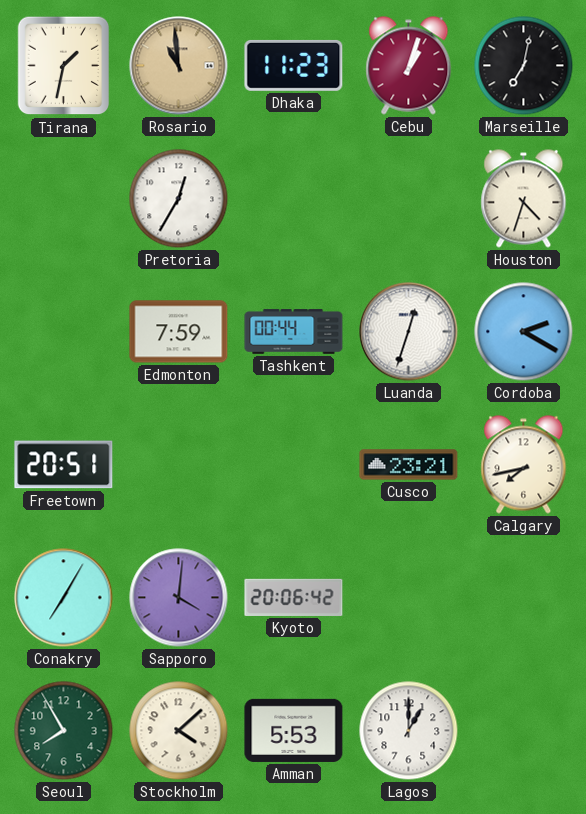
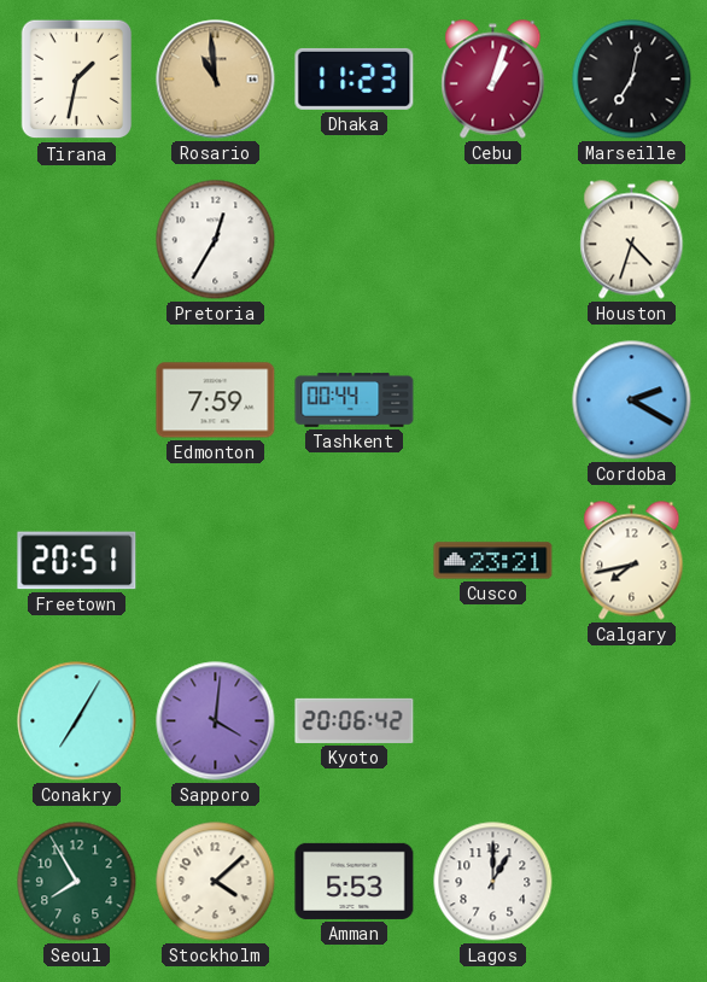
Luanda: 12:33 -> none (409, 332)
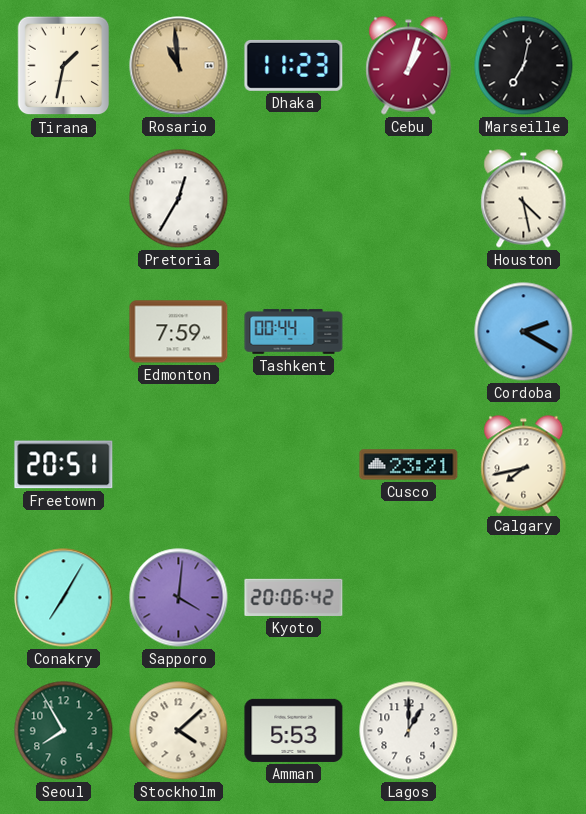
Houston: 4:33 -> 4:28 (524, 199)
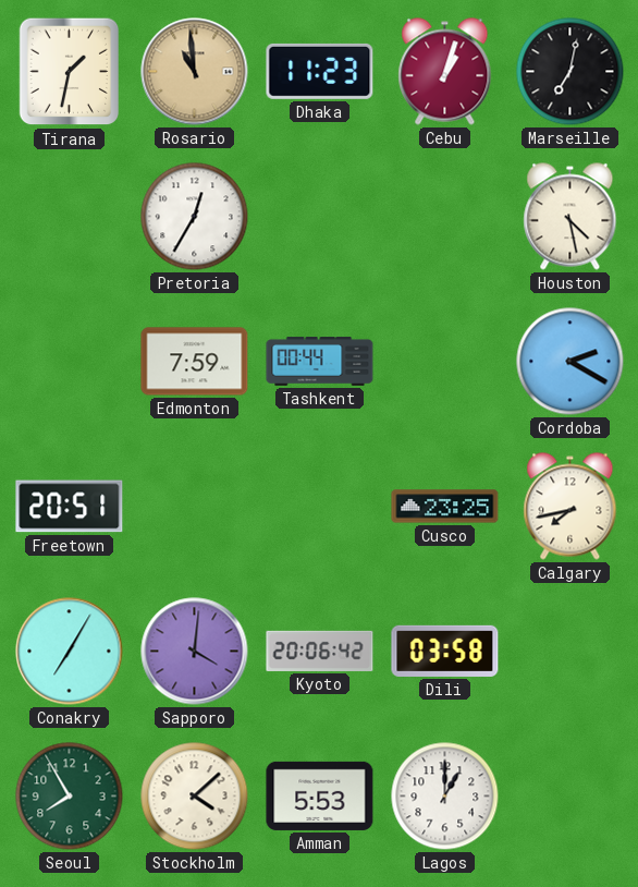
Cusco: 23:21 -> 23:25 (445, 507)
Dili: none -> 03:58 (445, 651)
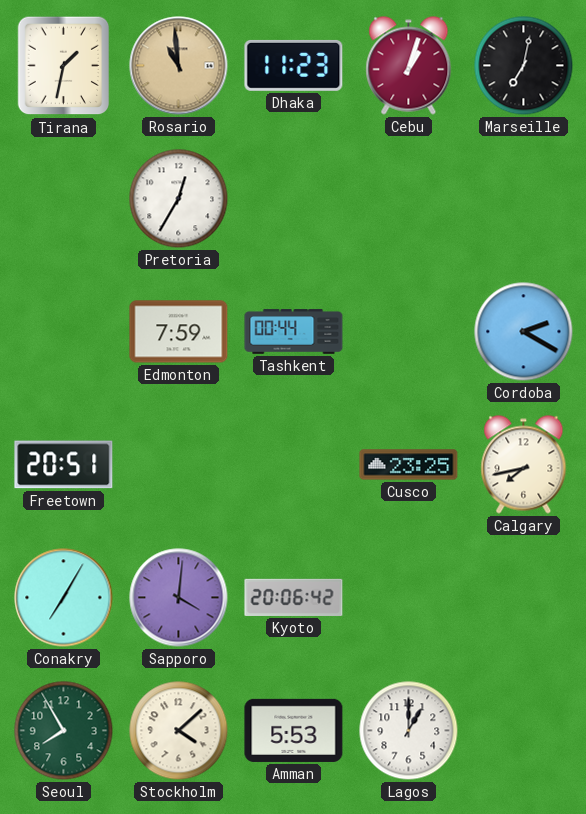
Houston: 4:28 -> none (570, 217)
Dili: 03:58 -> none (445, 651)
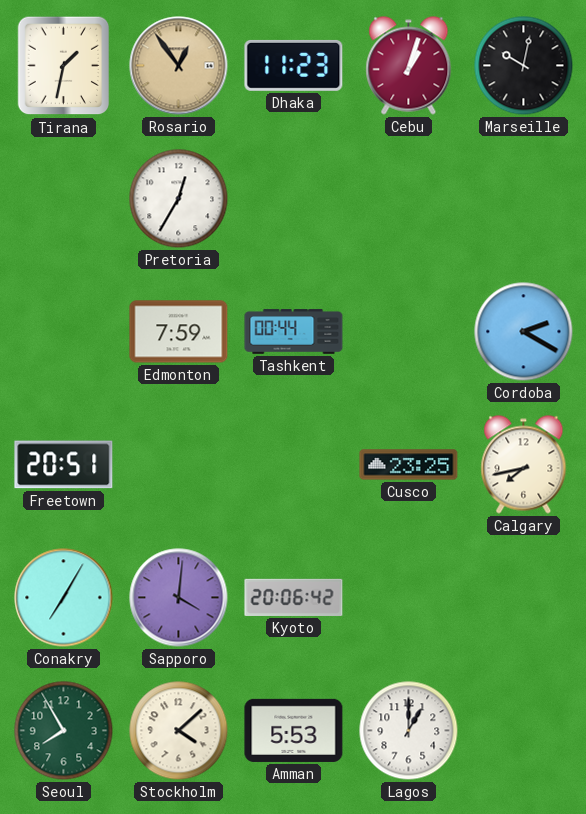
Rosario: 10:59 -> 12:54 (179, 66)
Marseille: 7:02 -> 10:02 (524, 66)
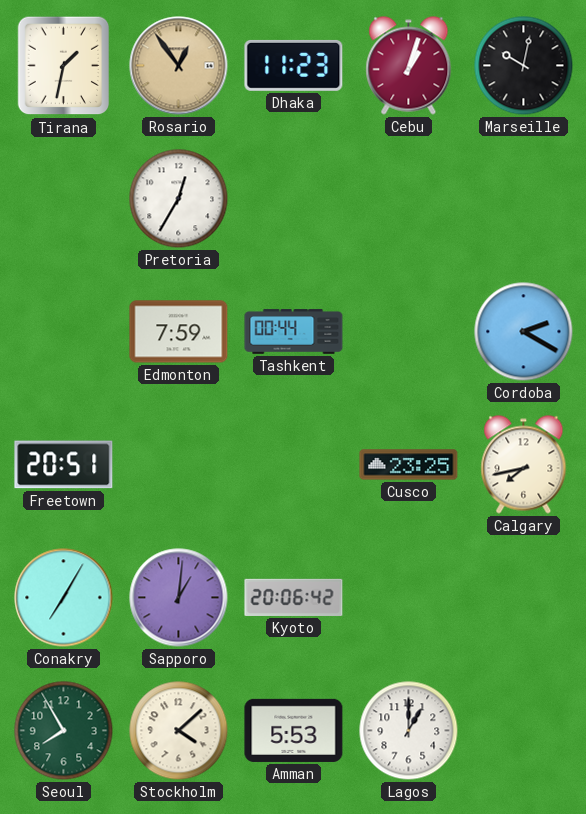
Sapporo: 4:01 -> 1:01 (179, 598)
